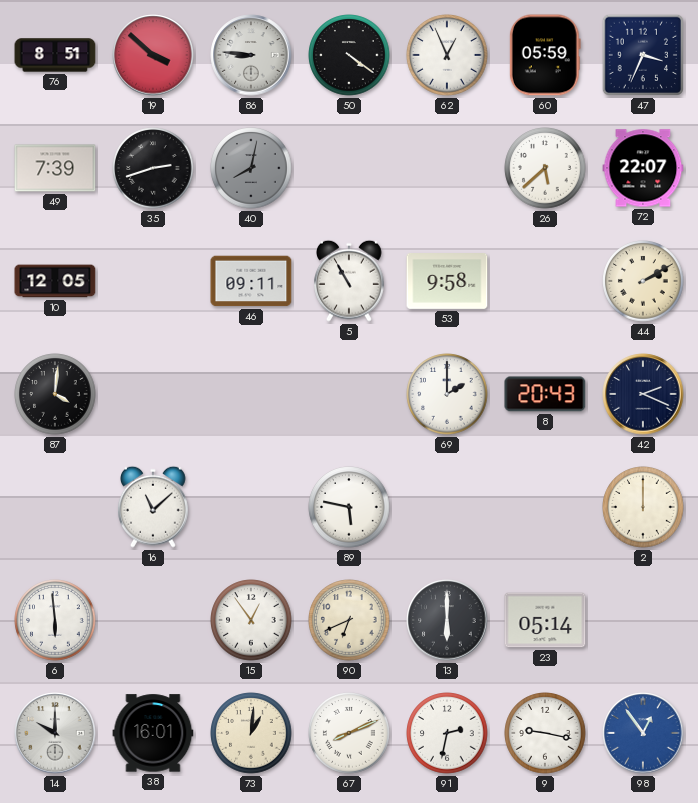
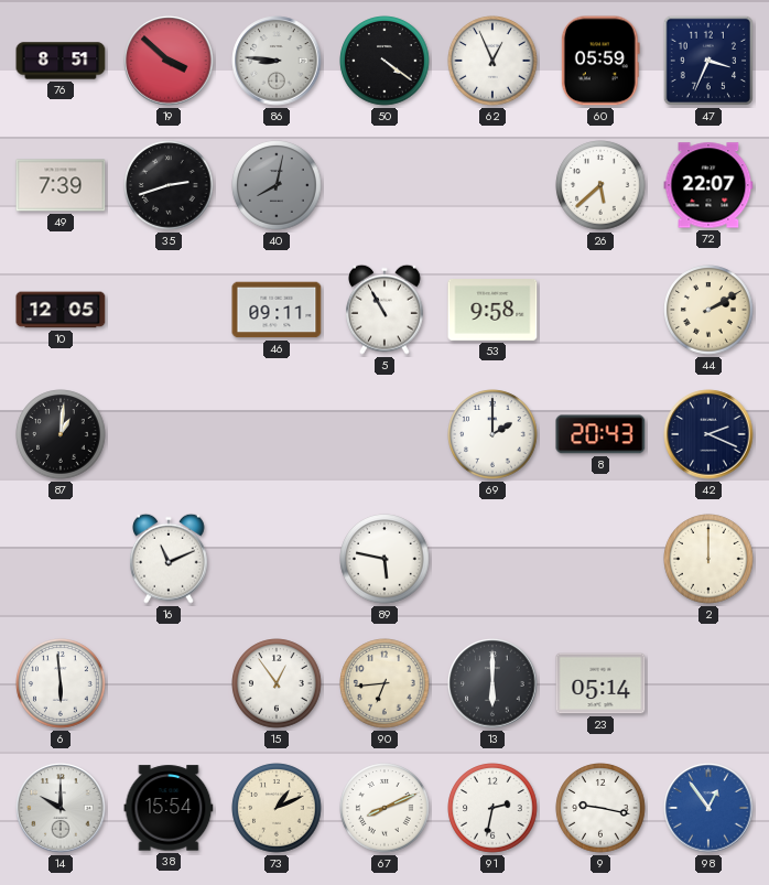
87: 4:01 -> 1:01 (61, 434)
16: 11:08 -> 11:11 (170, 559)
90: 6:41 -> 6:44 (384, 683)
38: 16:01 -> 15:54 (169, 808)
73: 1:01 -> 1:11 (277, 808)
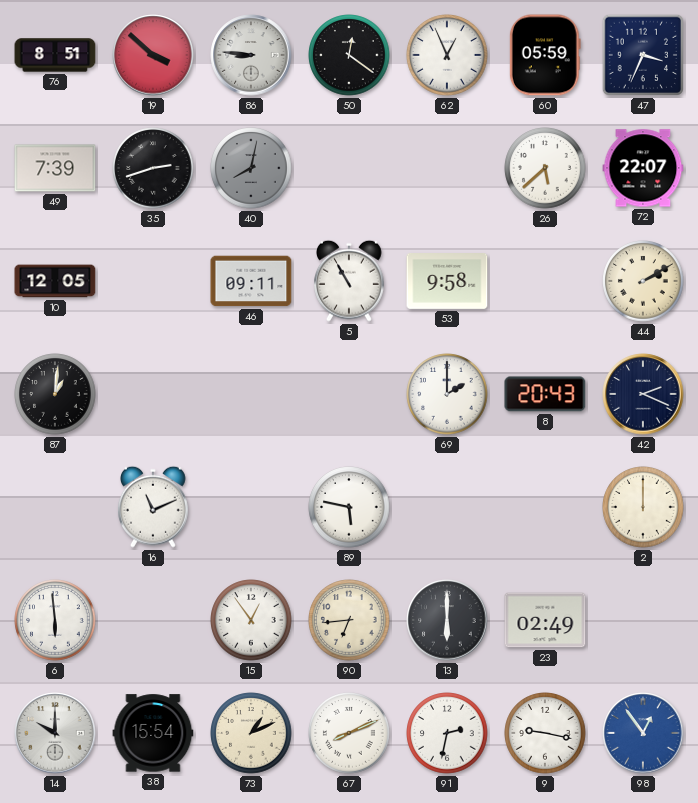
50: 4:21 -> 12:21 (349, 55)
23: 05:14 -> 02:49 (545, 620)
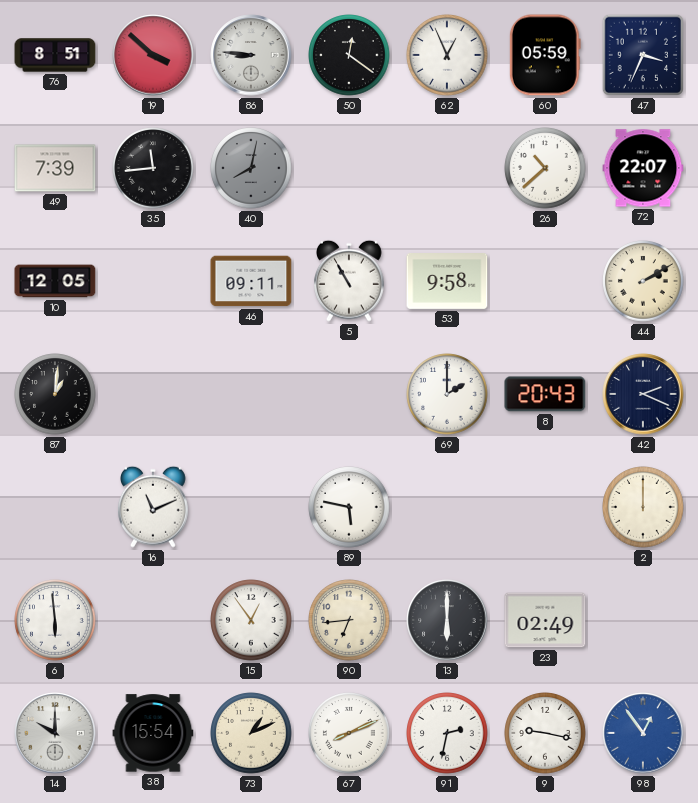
35: 2:42 -> 11:44 (153, 168)
26: 5:38 -> 10:38 (545, 168)
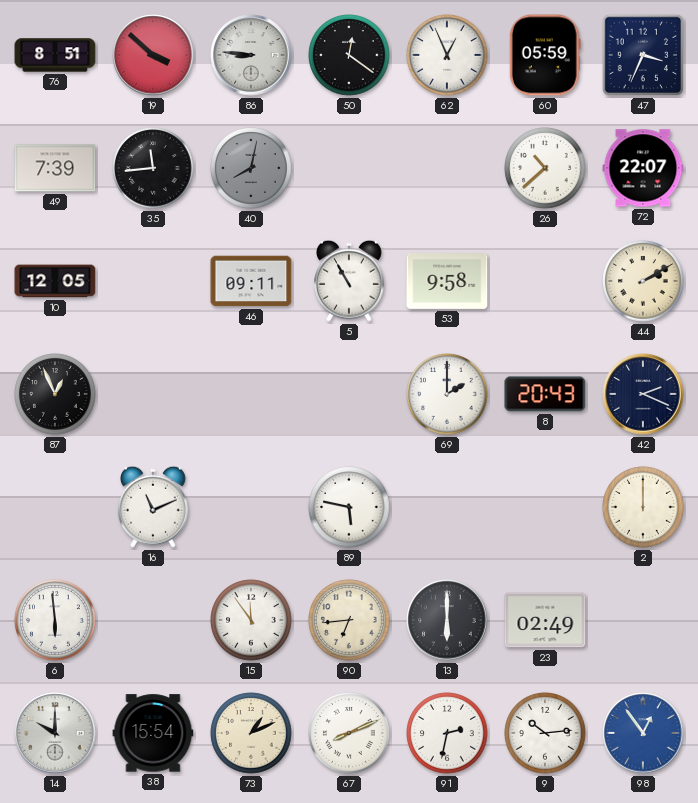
87: 1:01 -> 12:56 (55, 394)
15: 12:54 -> 11:54 (251, 620)
9: 9:17 -> 10:14 (545, 733)
